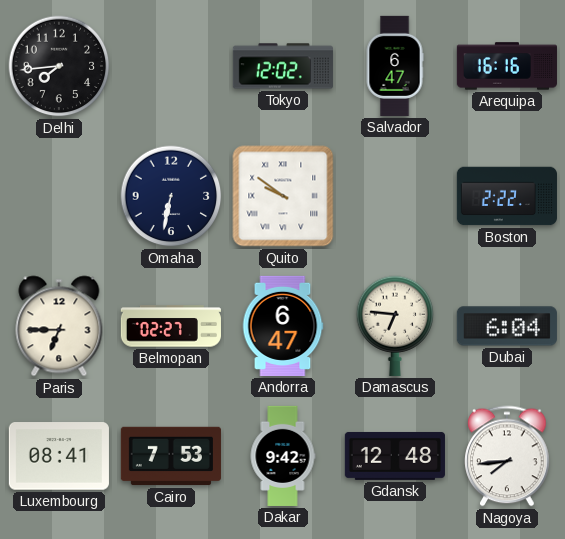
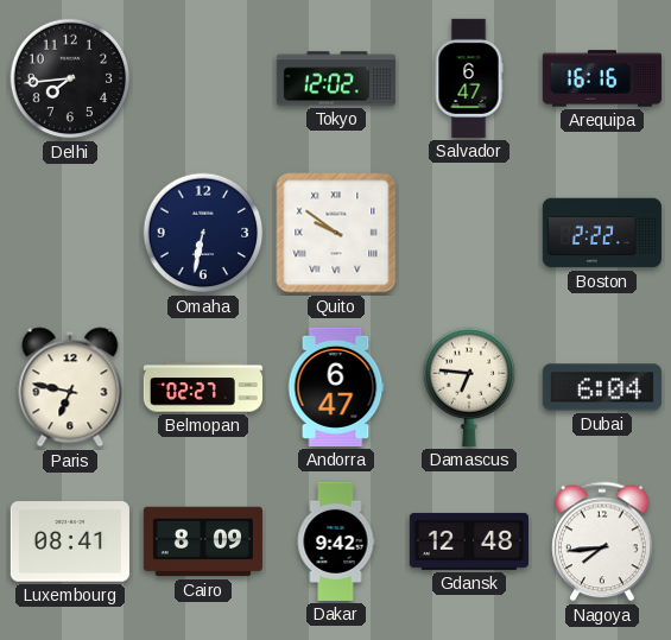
Paris: 6:45 -> 6:47 (70, 387)
Cairo: 7:53 -> 8:09 (203, 541)
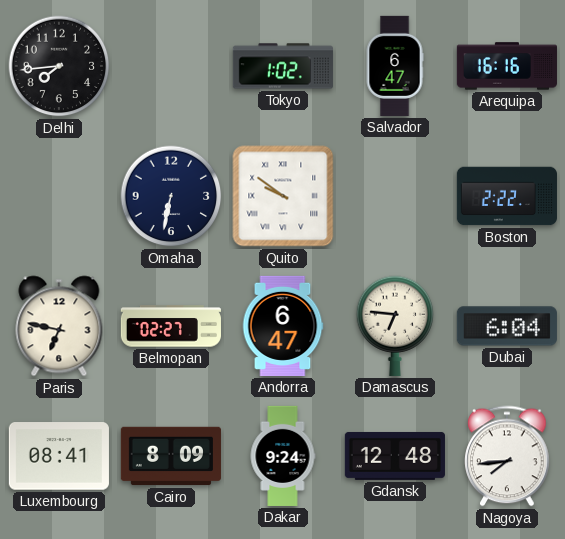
Tokyo: 12:02 -> 1:02 (283, 66)
Dakar: 9:42 -> 9:24 (283, 456)
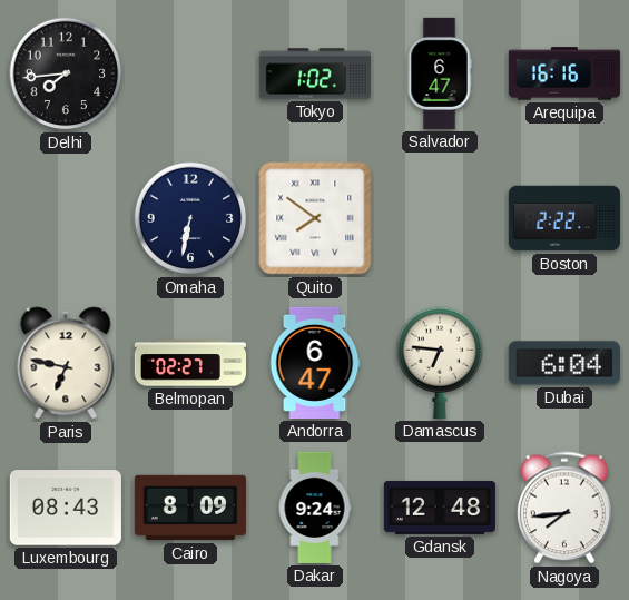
Quito: 9:51 -> 7:51 (315, 218)
Luxembourg: 08:41 -> 08:43 (66, 508)
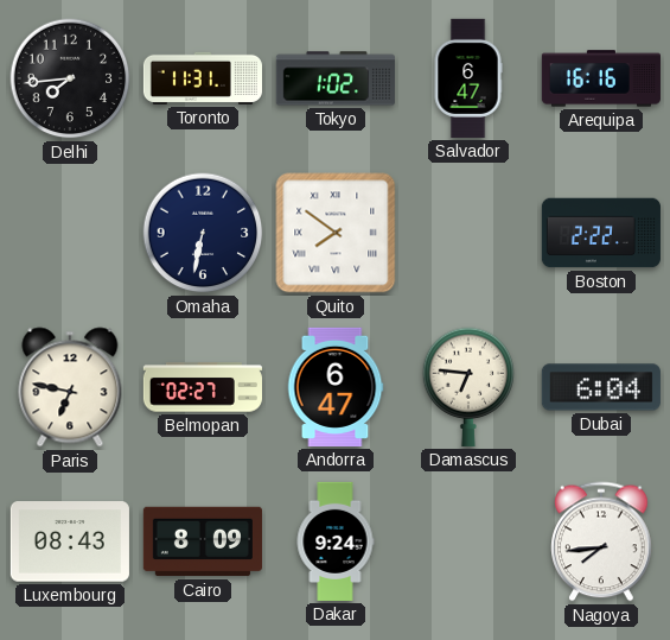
Toronto: none -> 11:31 (203, 78)
Gdansk: 12:48 -> none (440, 508)
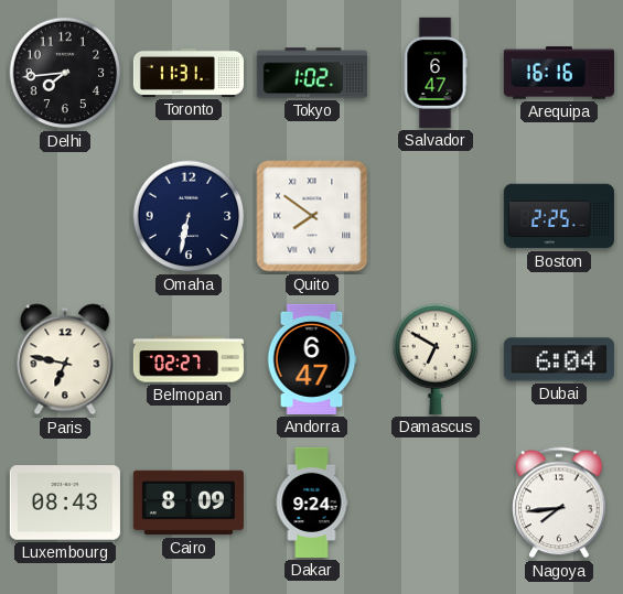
Boston: 2:22 -> 2:25 (559, 216)
Damascus: 6:46 -> 6:50 (436, 359)
